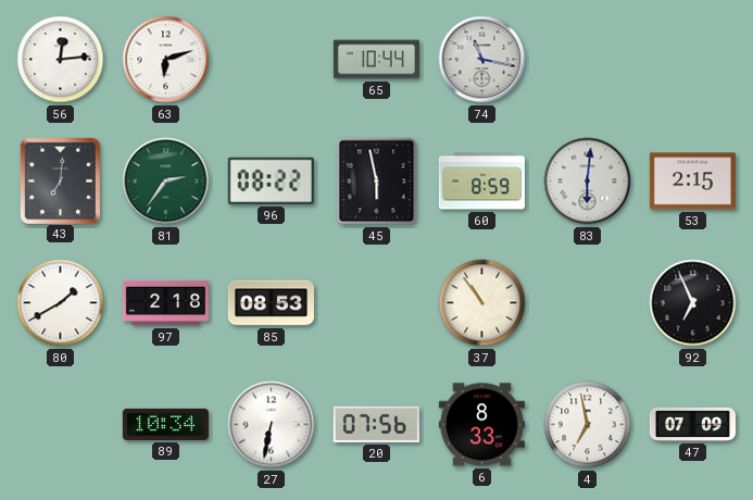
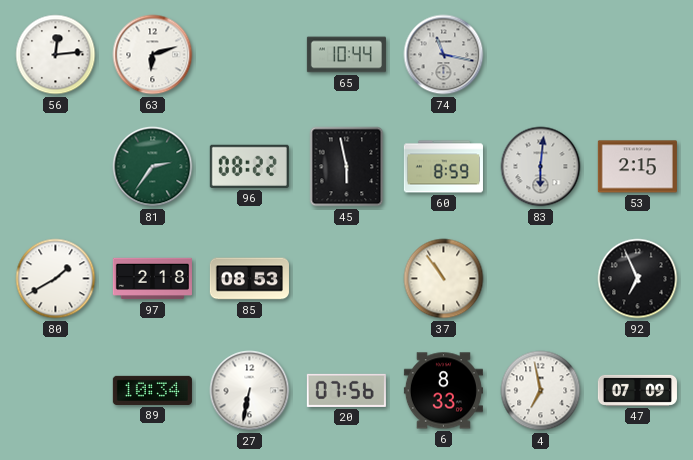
43: 7:01 -> none (60, 180)
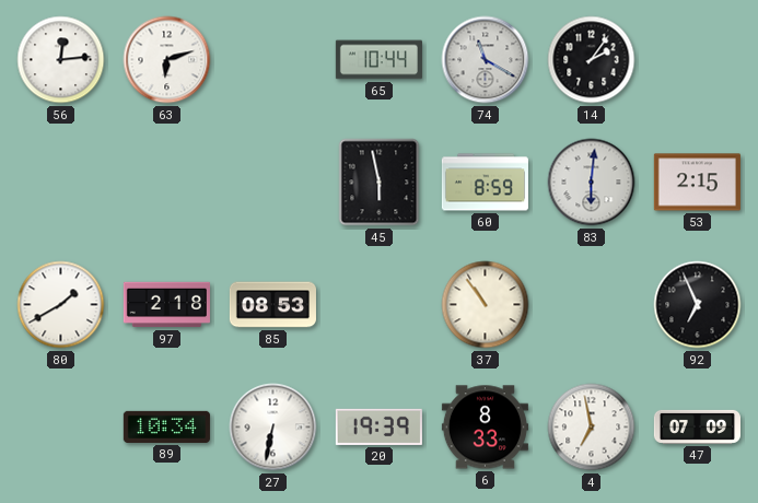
74: 11:17 -> 11:20 (486, 60)
14: none -> 2:06 (592, 60)
81: 2:36 -> none (153, 167)
96: 08:22 -> none (249, 166)
20: 07:56 -> 19:39 (378, 426)
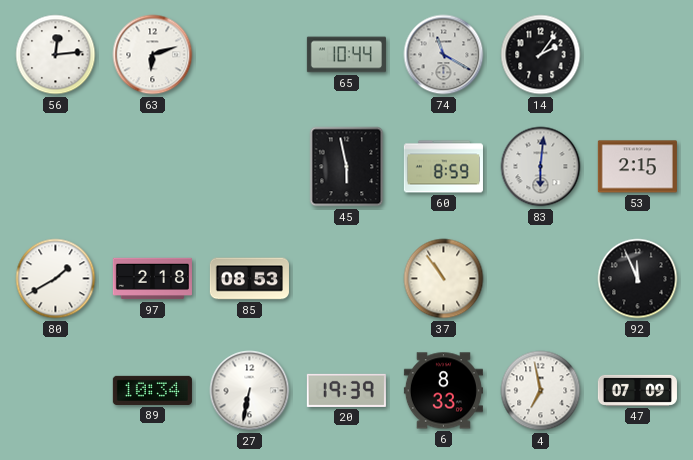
92: 6:56 -> 11:56 (638, 279)
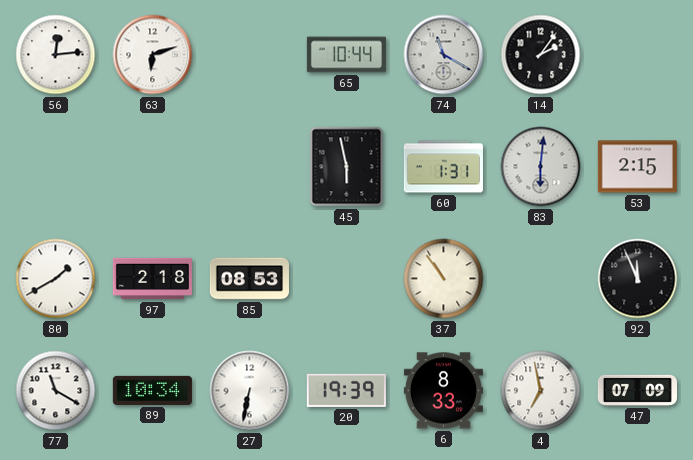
60: 8:59 -> 1:31 (443, 167)
77: none -> 11:20 (56, 391)
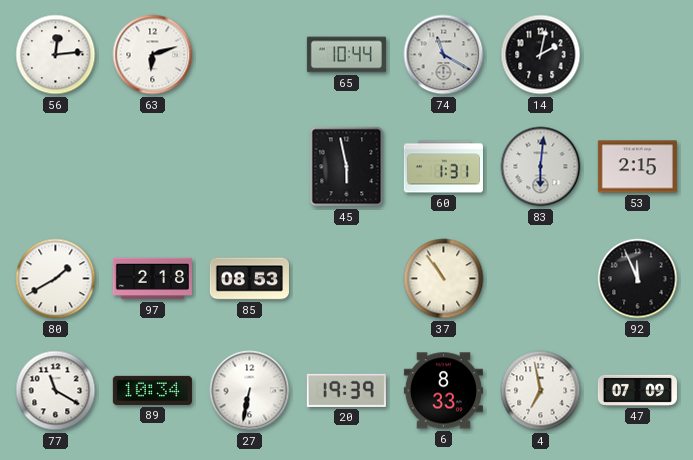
14: 2:06 -> 2:02 (541, 55)
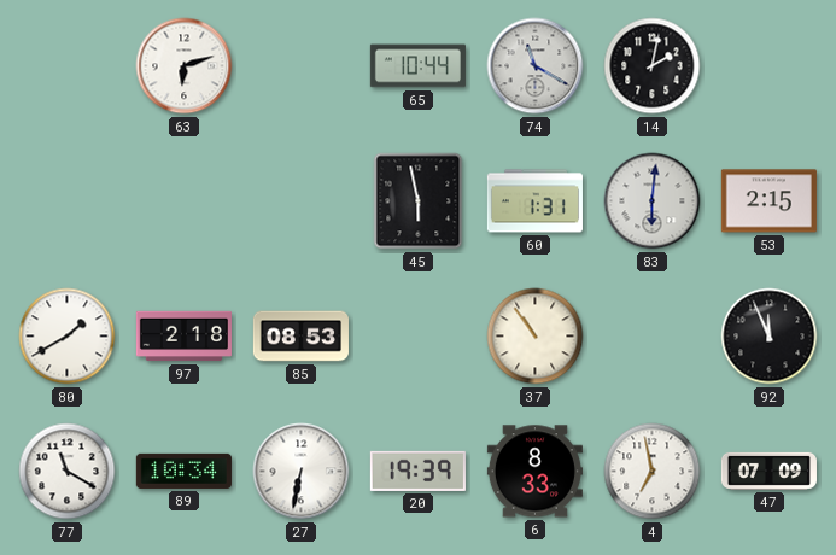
56: 12:14 -> none (56, 55)
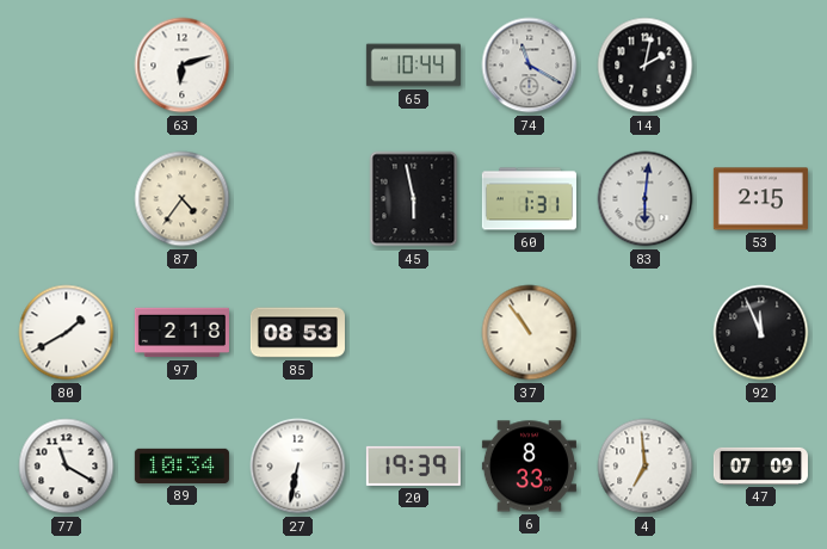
87: none -> 4:36 (183, 199)
4: 6:58 -> 6:59 (646, 467)
